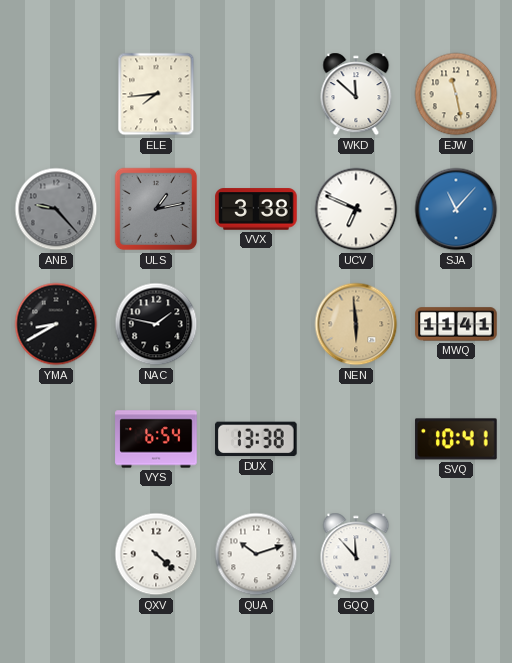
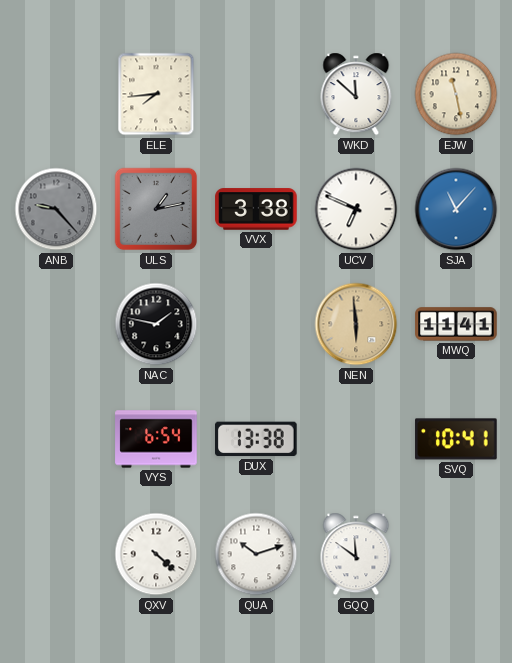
YMA: 8:40 -> none (56, 324)
GQQ: 11:53 -> 11:51 (356, 554)
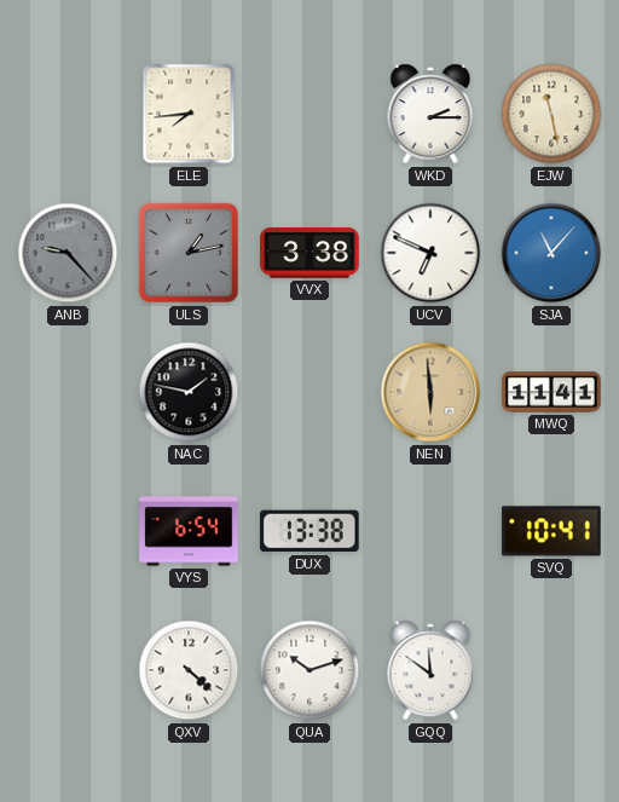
WKD: 11:52 -> 2:15 (430, 114)
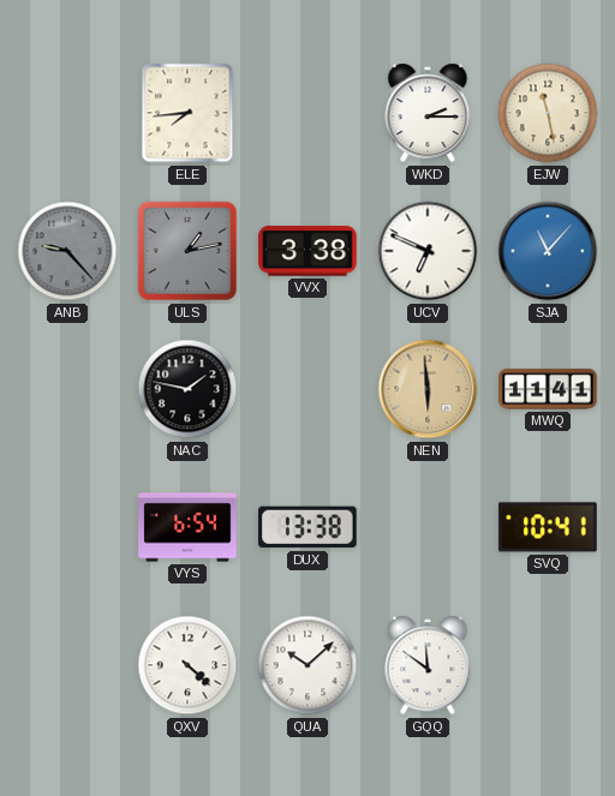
QUA: 10:12 -> 10:08 (307, 665)
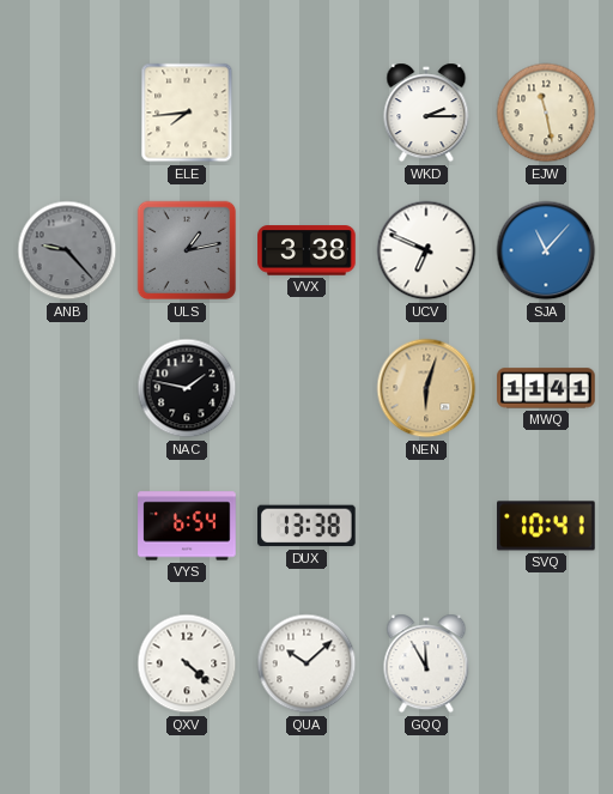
NEN: 5:59 -> 6:03 (426, 388)
GQQ: 11:51 -> 11:55 (426, 663)
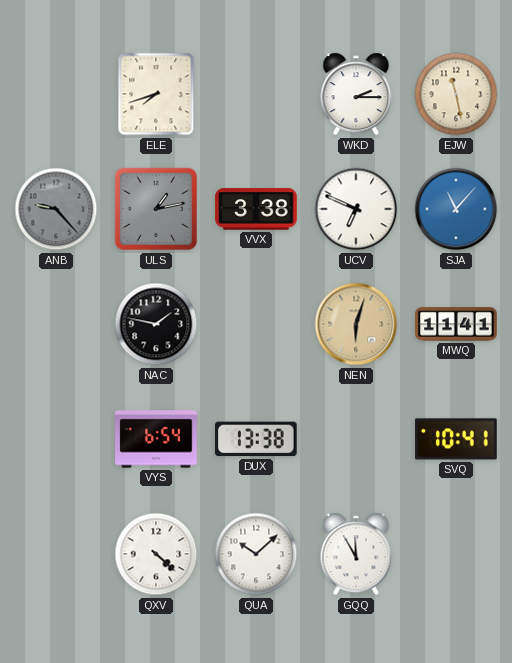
ELE: 7:44 -> 7:42 (156, 94)
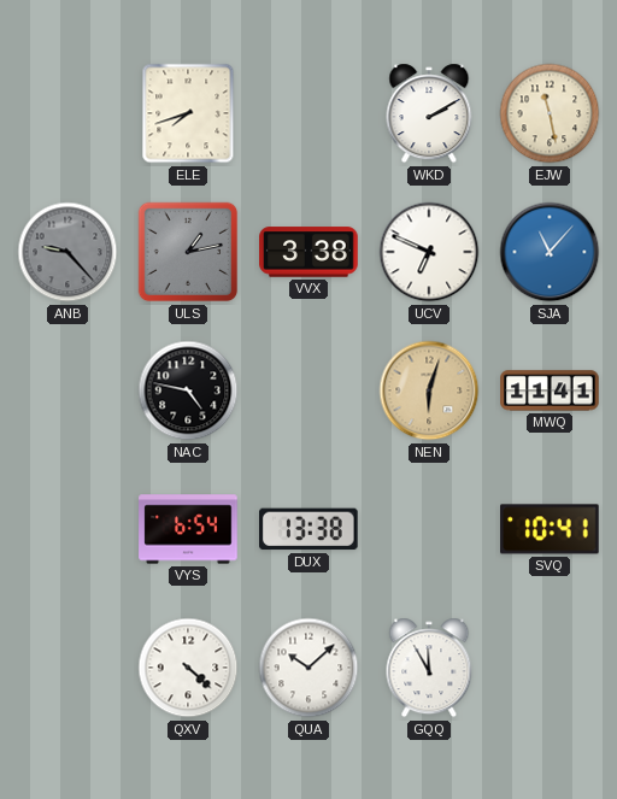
WKD: 2:15 -> 2:10 (429, 113)
NAC: 1:47 -> 4:47 (188, 390)
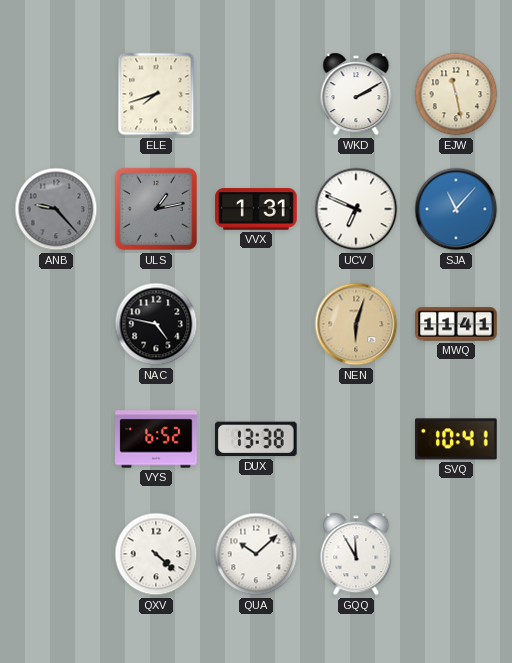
VVX: 3:38 -> 1:31 (256, 209)
VYS: 6:54 -> 6:52 (156, 439)
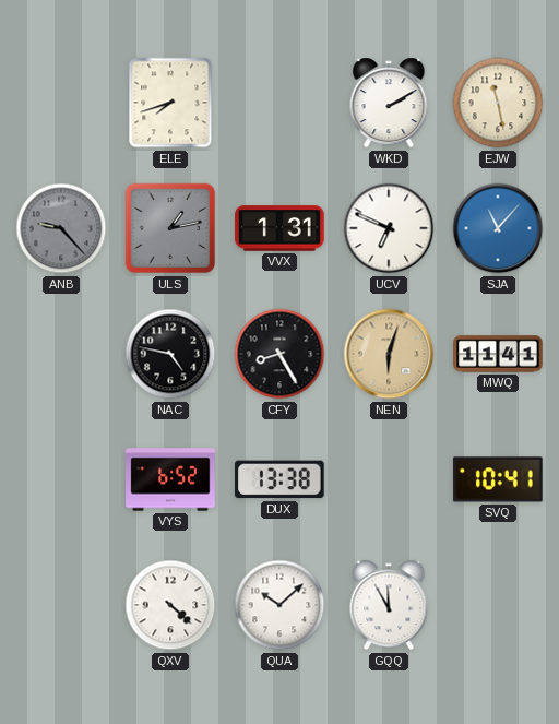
CFY: none -> 8:25 (279, 354)
